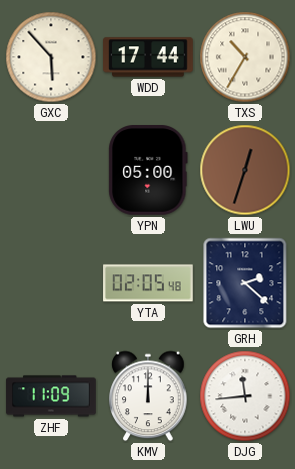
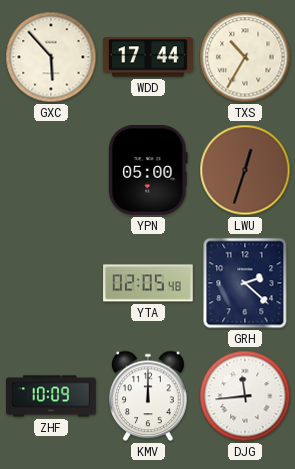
ZHF: 11:09 -> 10:09 (51, 396)
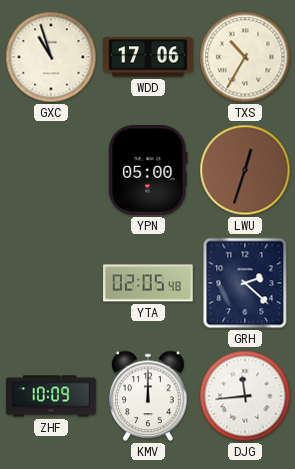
GXC: 5:53 -> 10:57 (51, 57)
WDD: 17:44 -> 17:06 (148, 57)
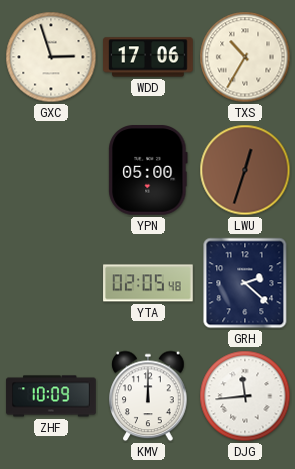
GXC: 10:57 -> 2:57 (51, 57)
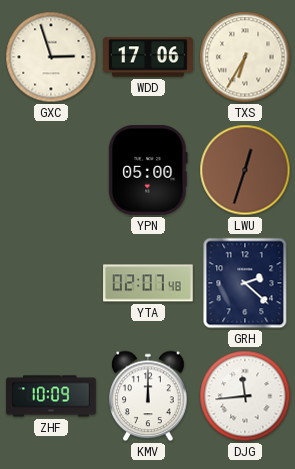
TXS: 10:35 -> 6:35 (245, 57)
YTA: 02:05 -> 02:07 (148, 283)
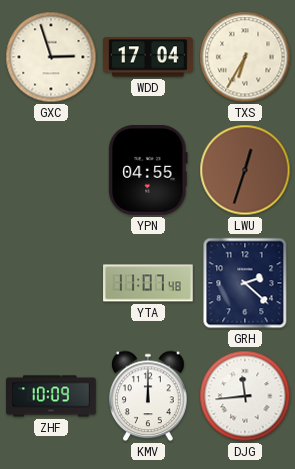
WDD: 17:06 -> 17:04 (148, 57)
YPN: 05:00 -> 04:55 (148, 171)
YTA: 02:07 -> 11:07 (148, 283)
